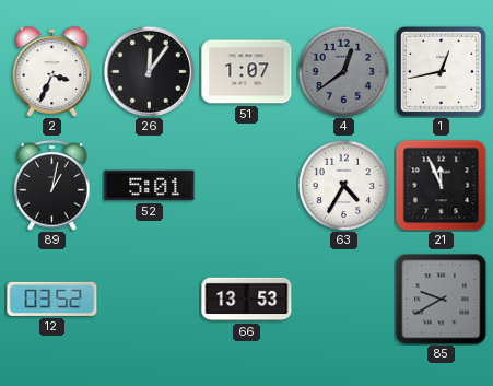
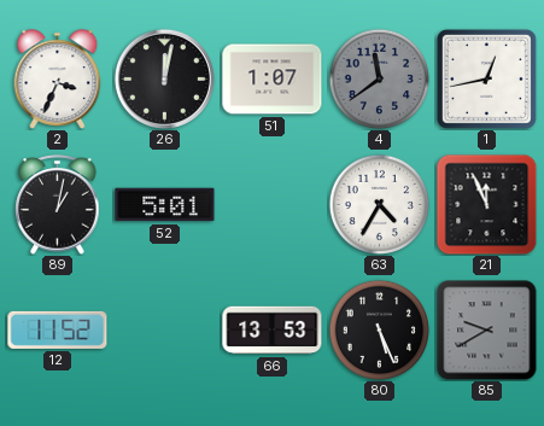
26: 12:06 -> 12:02 (164, 78)
4: 12:39 -> 11:39 (379, 78)
12: 03:52 -> 11:52 (58, 329)
80: none -> 5:26 (379, 329)
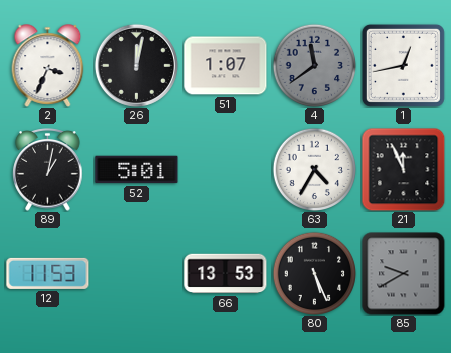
12: 11:52 -> 11:53 (48, 273)
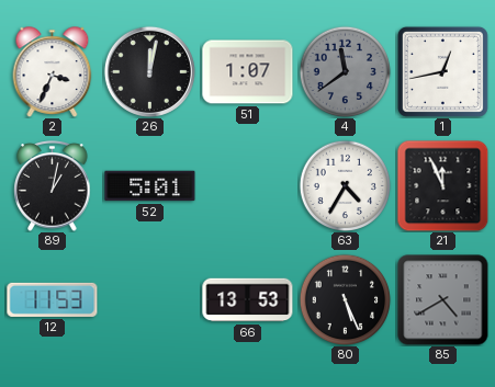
85: 9:40 -> 4:40 (443, 300)
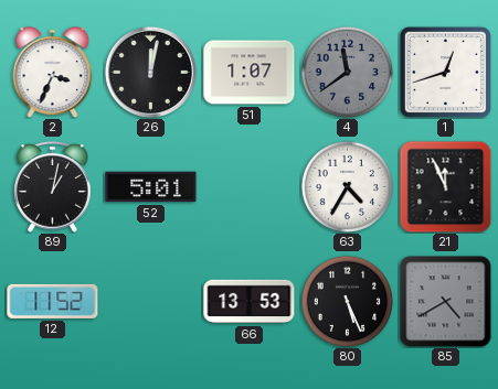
1: 12:43 -> 12:42 (445, 72)
12: 11:53 -> 11:52 (53, 301)
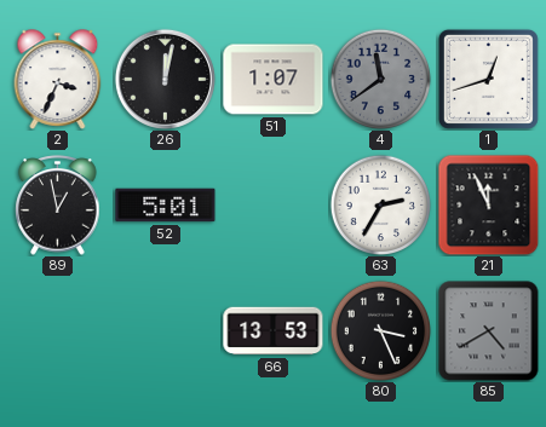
89: 1:02 -> 12:58 (58, 206)
63: 4:35 -> 2:35 (380, 204)
12: 11:52 -> none (53, 301)
80: 5:26 -> 3:26 (380, 330)
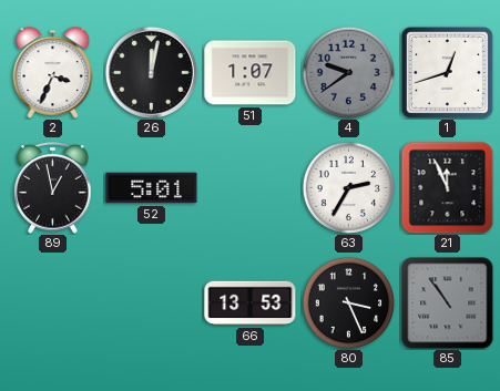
4: 11:39 -> 9:39 (348, 72)
85: 4:40 -> 10:54 (448, 303)
